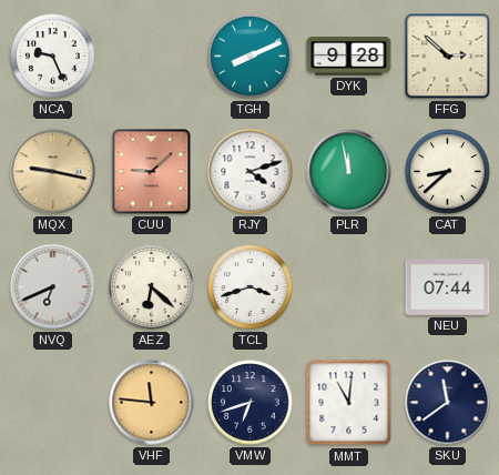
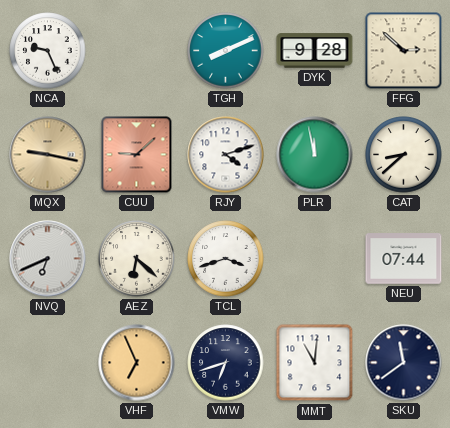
VHF: 11:46 -> 6:56 (137, 363)
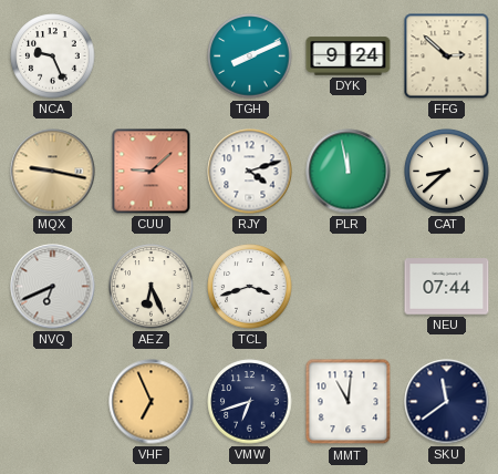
DYK: 9:28 -> 9:24 (349, 56)
AEZ: 6:22 -> 6:26 (152, 287)
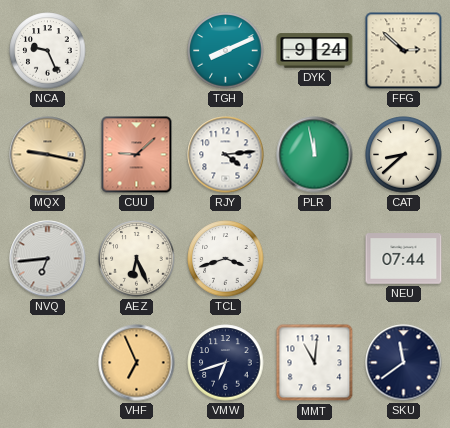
RJY: 4:12 -> 4:14 (226, 155)
NVQ: 6:41 -> 6:44 (48, 259)
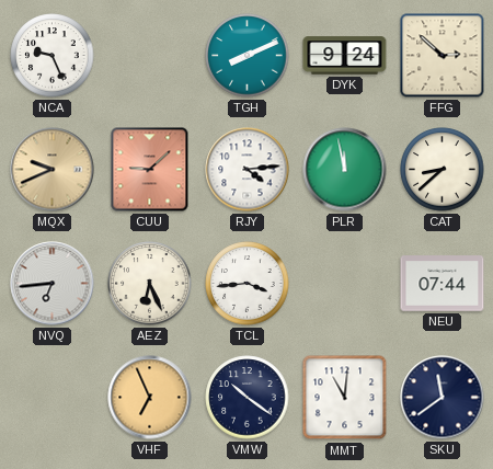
MQX: 9:17 -> 9:41 (53, 170)
TCL: 3:42 -> 3:44 (248, 284)
VMW: 6:42 -> 10:21 (248, 398)
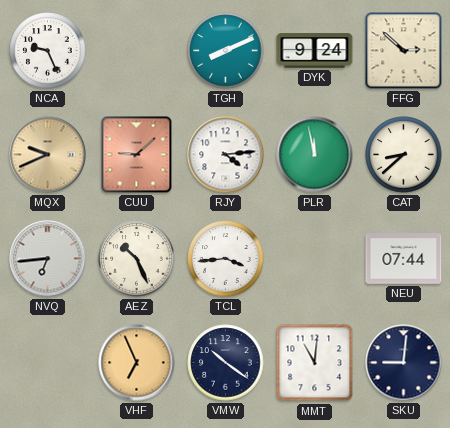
AEZ: 6:26 -> 10:26 (137, 259)
SKU: 11:39 -> 9:01 (404, 363)
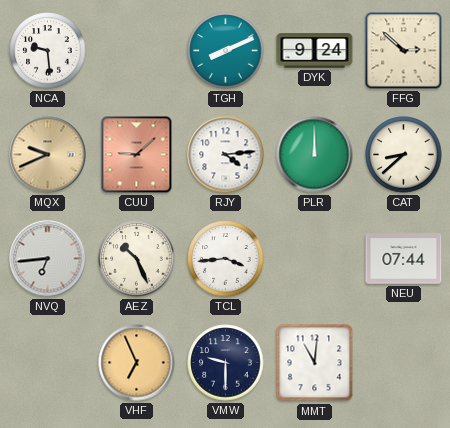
NCA: 9:26 -> 9:29 (48, 51)
PLR: 11:58 -> 12:00 (315, 155)
VMW: 10:21 -> 9:30 (226, 363)
SKU: 9:01 -> none (404, 363)
